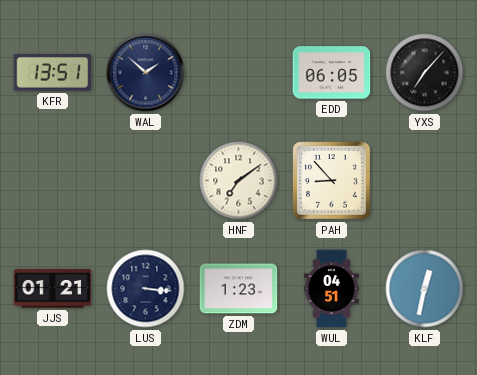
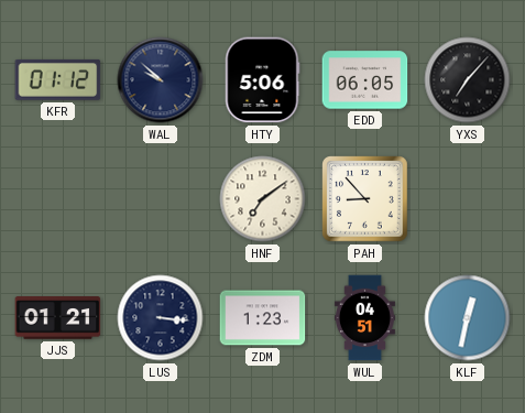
KFR: 13:51 -> 01:12 (58, 79)
WAL: 1:52 -> 9:52 (161, 80)
HTY: none -> 5:06 (262, 80)
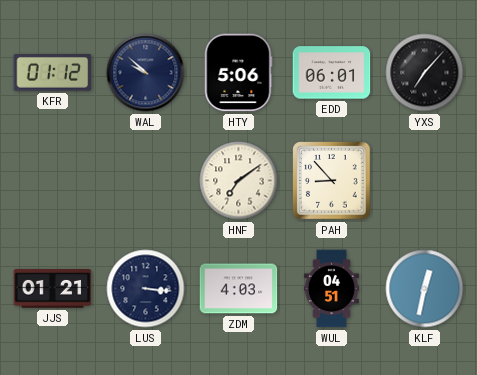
EDD: 06:05 -> 06:01 (332, 73)
ZDM: 1:23 -> 4:03 (239, 289)
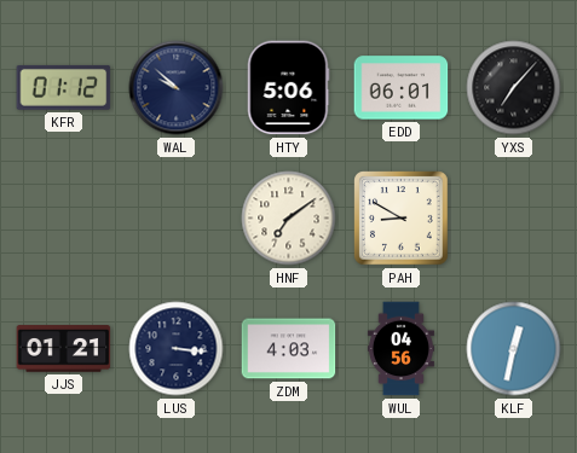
PAH: 8:53 -> 8:50 (402, 219)
WUL: 04:51 -> 04:56 (400, 349)
